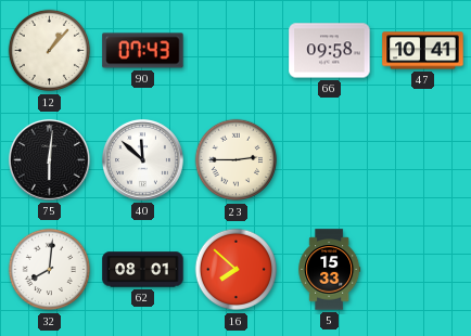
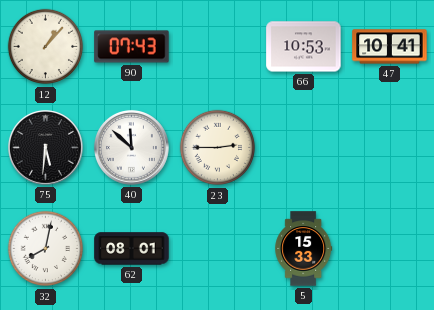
66: 09:58 -> 10:53 (304, 47)
75: 6:01 -> 5:31 (45, 147)
32: 8:01 -> 8:02 (46, 249)
16: 7:52 -> none (237, 270)
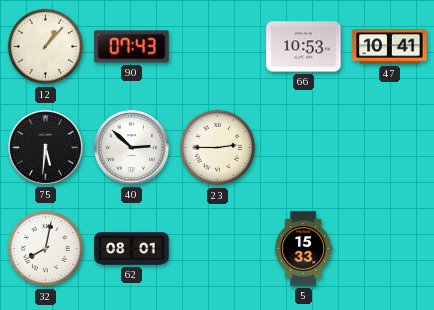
40: 11:52 -> 2:52 (131, 147)
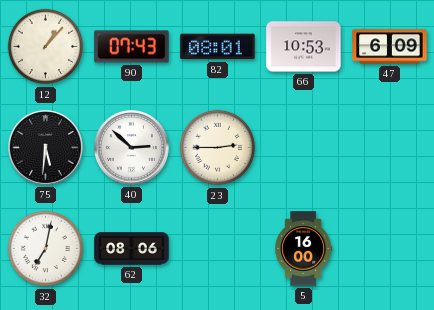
82: none -> 08:01 (218, 47)
47: 10:41 -> 6:09 (390, 47)
32: 8:02 -> 7:02 (46, 249)
62: 08:01 -> 08:06 (132, 249)
5: 15:33 -> 16:00 (304, 249)
